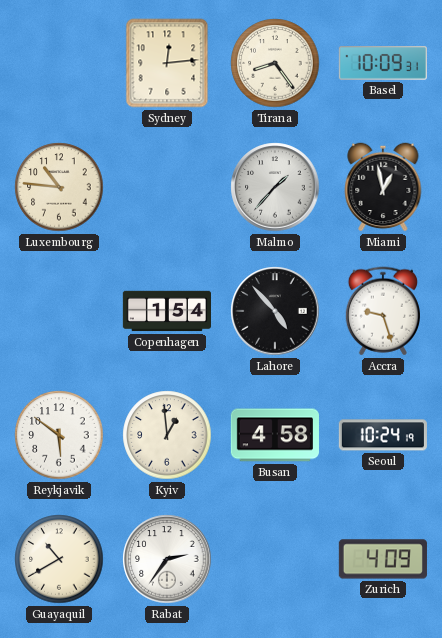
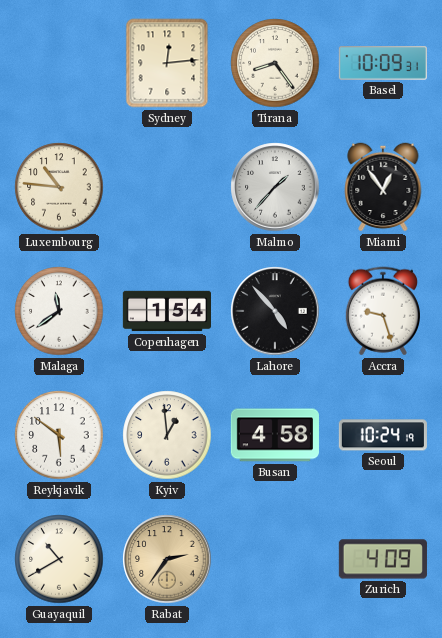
Miami: 12:58 -> 12:54 (383, 187)
Malaga: none -> 11:39 (59, 311)
Rabat dial: white -> champagne (167, 559)
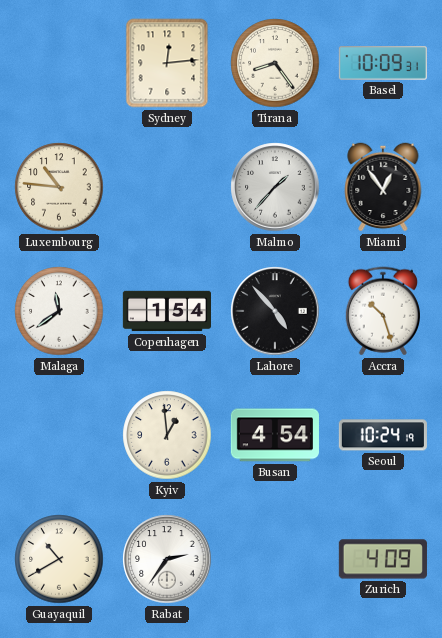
Accra: 9:27 -> 10:27 (383, 311)
Reykjavik: 5:51 -> none (59, 435)
Busan: 4:58 -> 4:54 (275, 435)
Rabat dial: champagne -> white (167, 559)
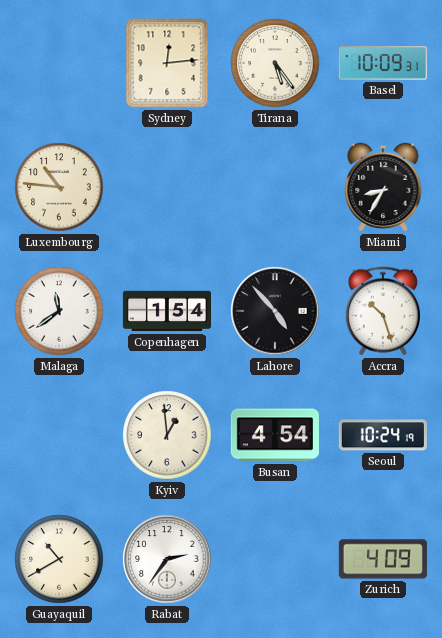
Tirana: 8:24 -> 5:24 (275, 63)
Malmo: 1:37 -> none (275, 187)
Miami: 12:54 -> 8:35 (383, 187)
